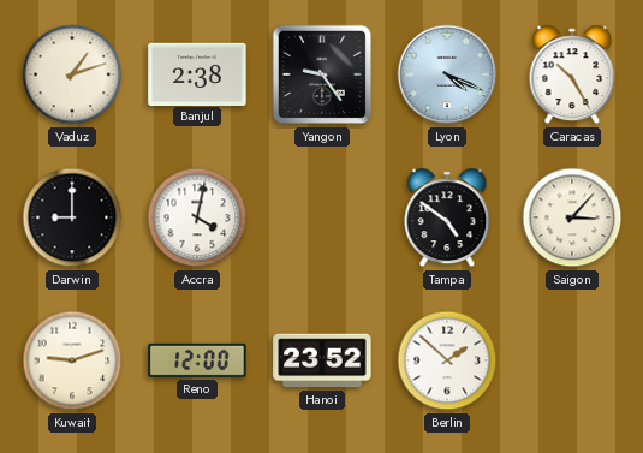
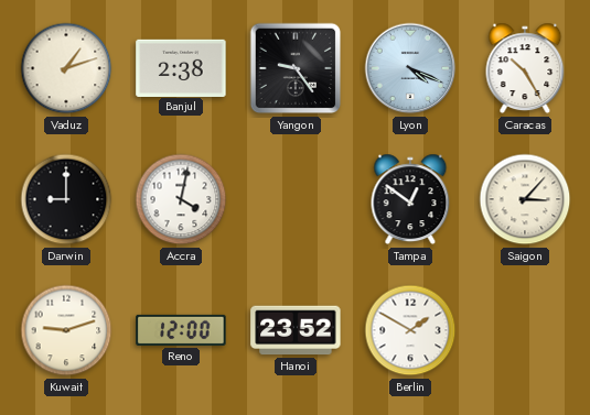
Tampa: 4:51 -> 12:51 (410, 199)
Berlin: 1:52 -> 1:50 (410, 330)
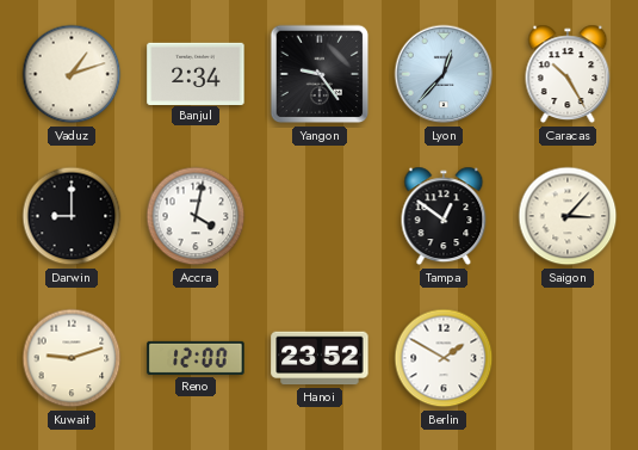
Banjul: 2:38 -> 2:34 (196, 73)
Lyon: 4:19 -> 12:37 (444, 74)
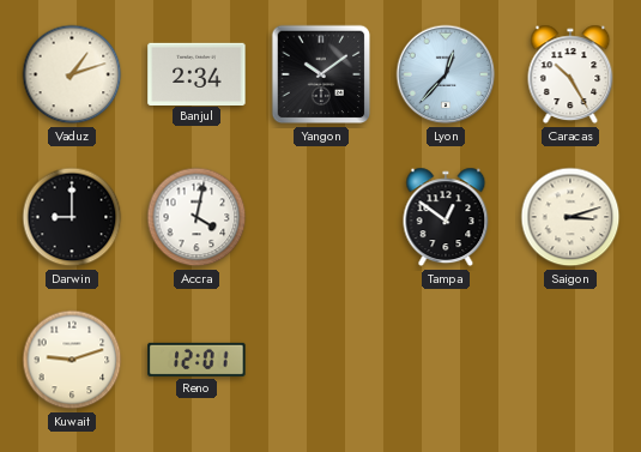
Yangon: 9:24 -> 10:09 (321, 74)
Saigon: 3:07 -> 3:12 (570, 217)
Reno: 12:00 -> 12:01 (196, 360)
Hanoi: 23:52 -> none (320, 358)
Berlin: 1:50 -> none (444, 358)
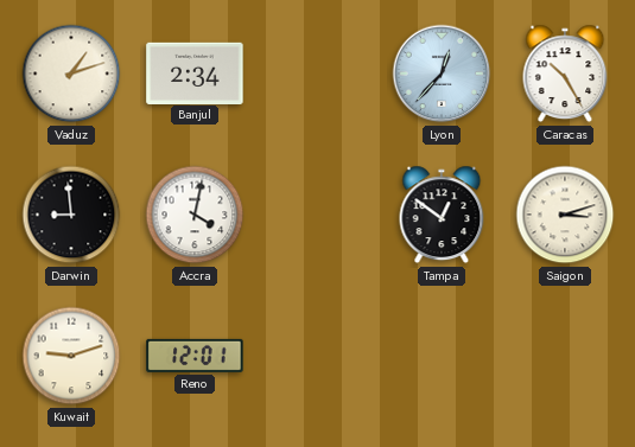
Yangon: 10:09 -> none (321, 74)
Darwin: 9:00 -> 8:59 (71, 215)
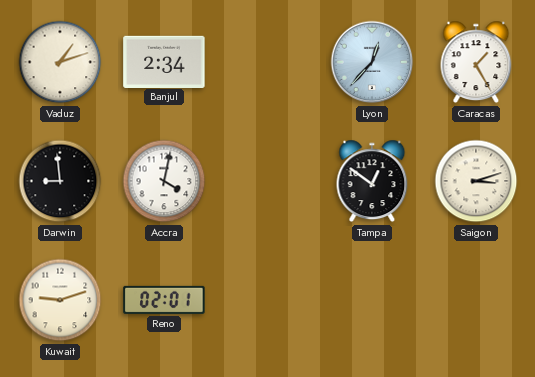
Caracas: 10:25 -> 1:25 (476, 62)
Reno: 12:01 -> 02:01 (164, 300)
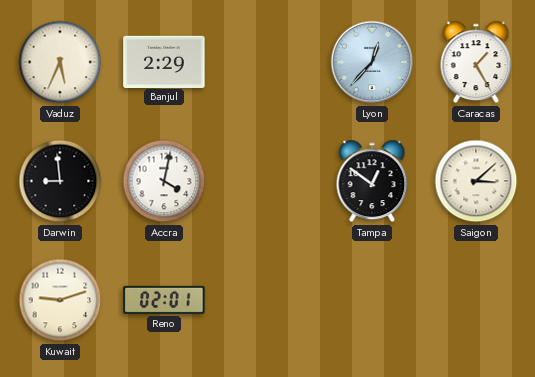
Vaduz: 1:12 -> 5:34 (60, 62)
Banjul: 2:34 -> 2:29 (164, 61)
Saigon: 3:12 -> 3:08 (476, 181)
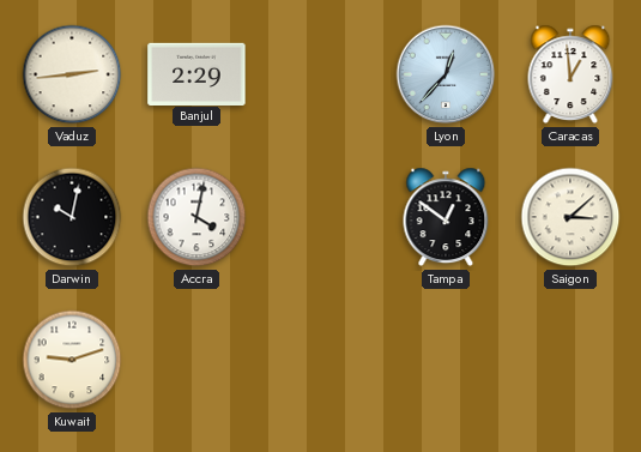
Vaduz: 5:34 -> 2:44 (72, 74)
Caracas: 1:25 -> 12:59 (570, 74)
Darwin: 8:59 -> 10:02 (72, 217)
Reno: 02:01 -> none (164, 300)
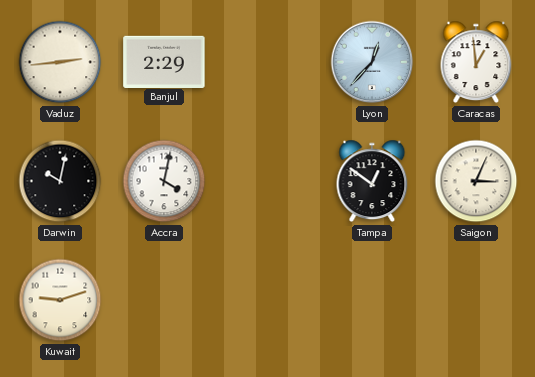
Saigon: 3:08 -> 3:04 (476, 181)
